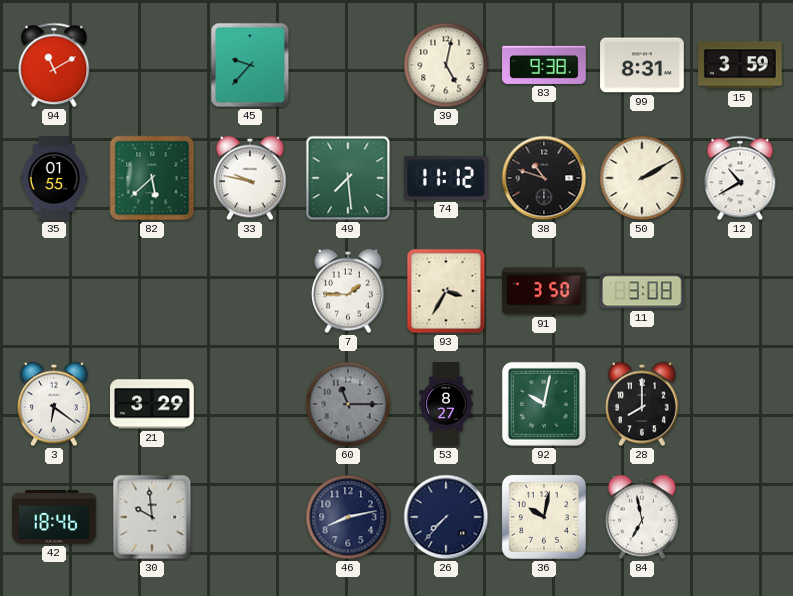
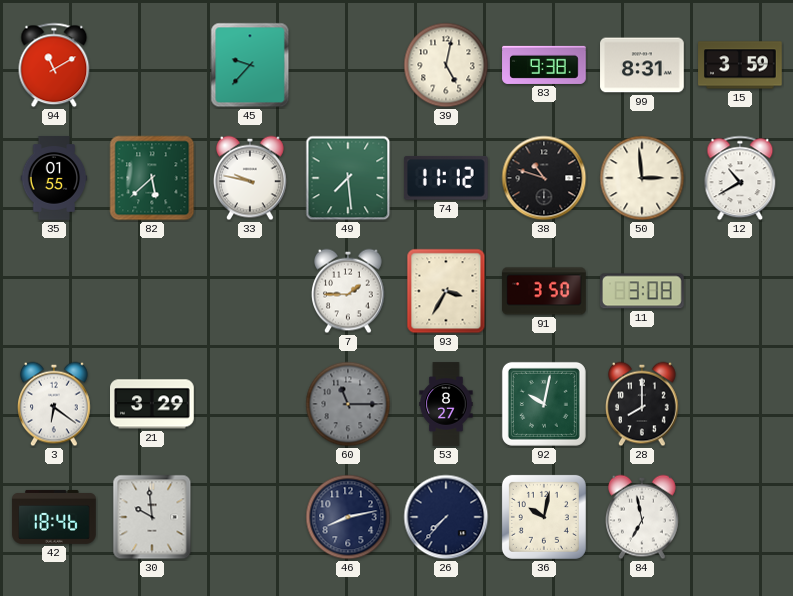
50: 2:10 -> 2:59 (642, 178)
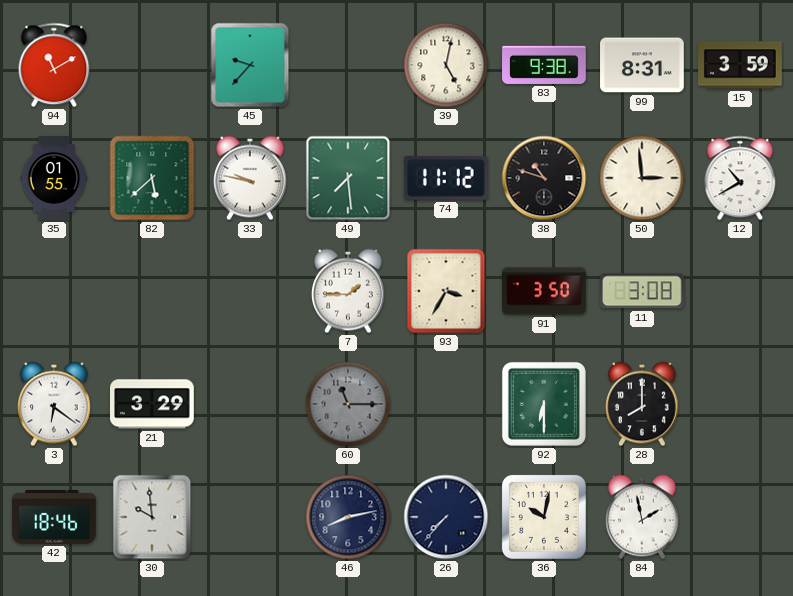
53: 8:27 -> none (446, 404)
92: 10:02 -> 6:30 (544, 404)
84: 6:58 -> 1:58 (643, 517)
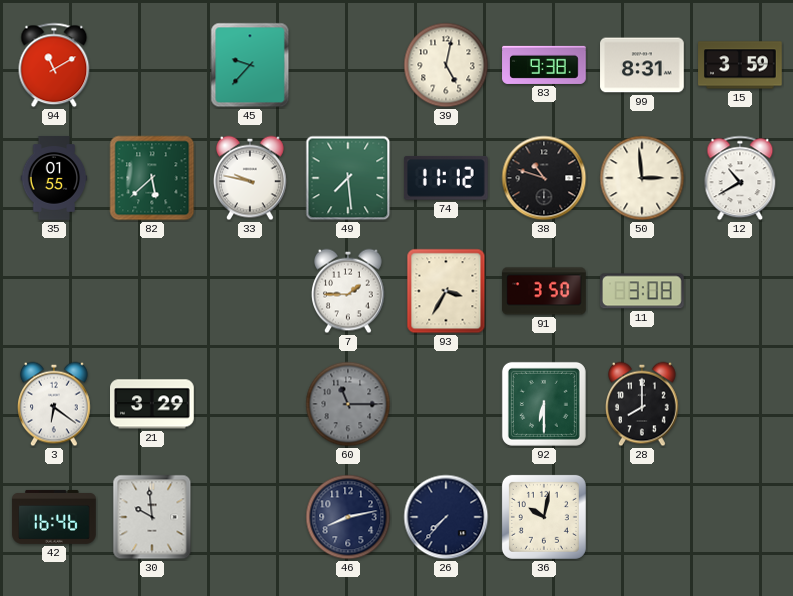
42: 18:46 -> 16:46 (54, 517)
84: 1:58 -> none (643, 517)
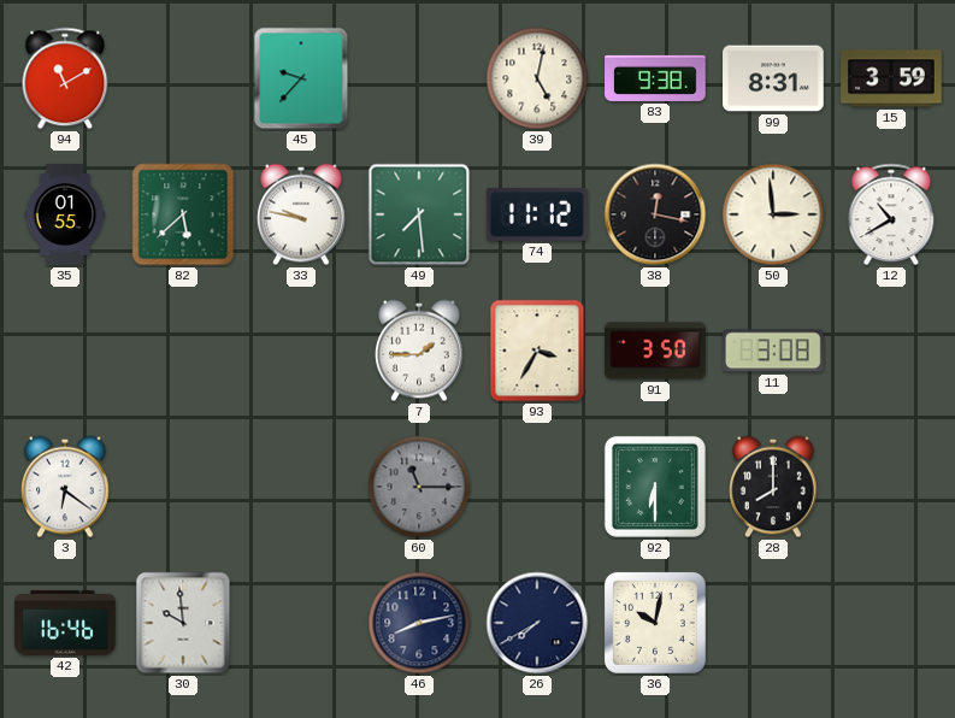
38: 10:48 -> 12:17 (655, 214)
21: 3:29 -> none (152, 404)
26: 7:37 -> 7:40 (537, 623)
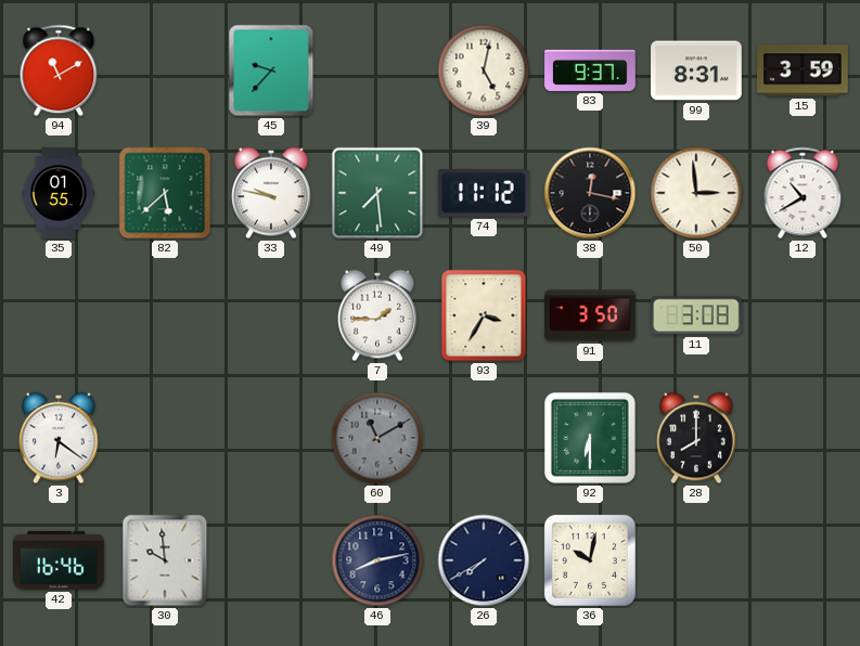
83: 9:38 -> 9:37 (590, 70)
60: 11:15 -> 11:10 (377, 438)
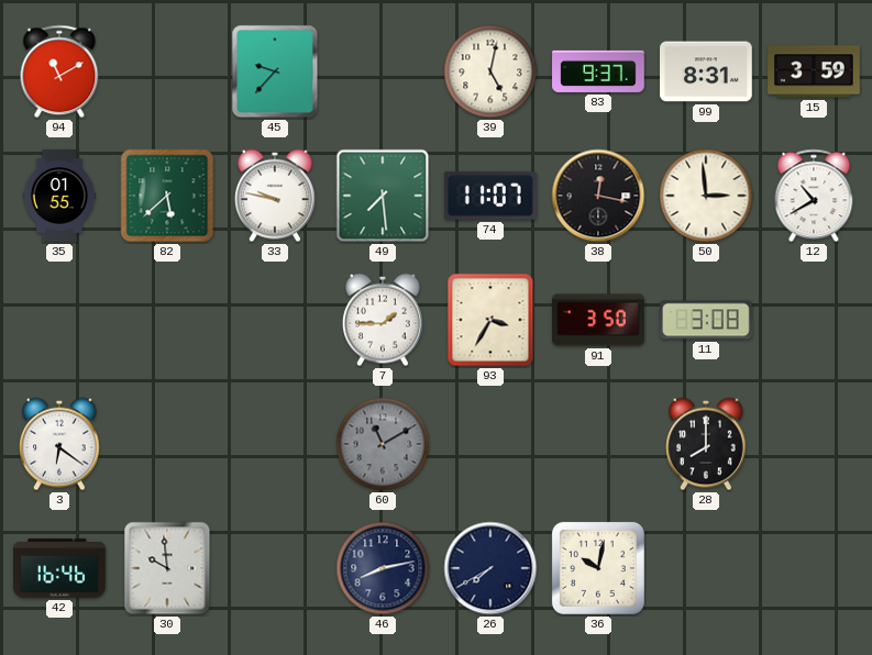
74: 11:12 -> 11:07 (490, 196)
92: 6:30 -> none (590, 438)
